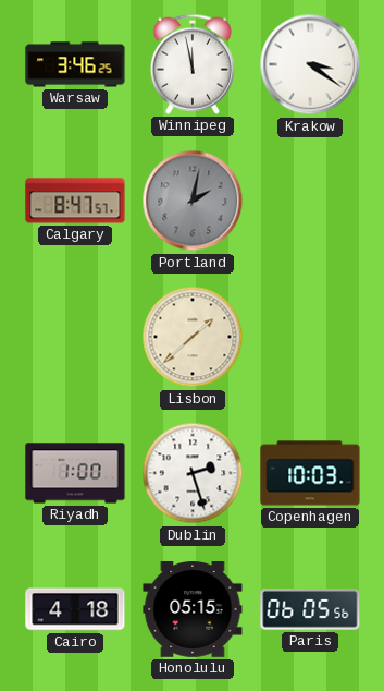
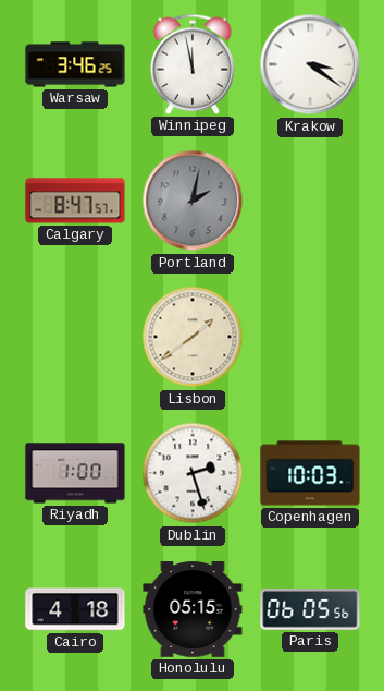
Lisbon: 1:38 -> 1:39 (193, 337)
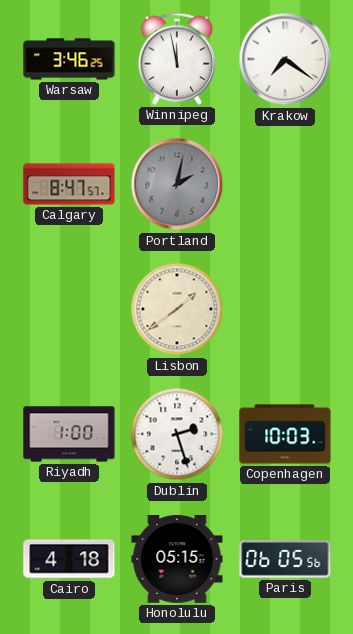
Krakow: 3:21 -> 7:21 (285, 59)
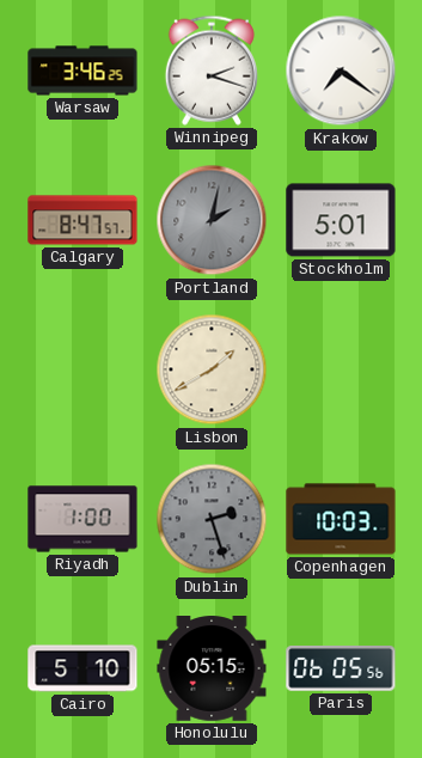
Winnipeg: 11:58 -> 2:18 (212, 71)
Stockholm: none -> 5:01 (341, 220)
Lisbon: 1:39 -> 1:40 (212, 369)
Dublin dial: white -> grey (212, 519)
Cairo: 4:18 -> 5:10 (82, 668)
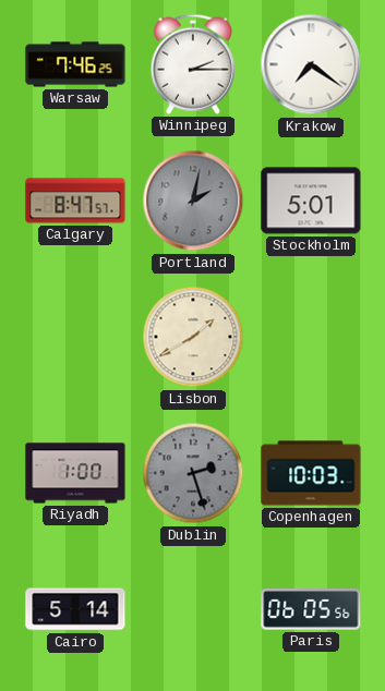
Warsaw: 3:46 -> 7:46 (75, 64)
Winnipeg: 2:18 -> 2:15 (193, 64)
Cairo: 5:10 -> 5:14 (75, 609)
Honolulu: 05:15 -> none (212, 670)
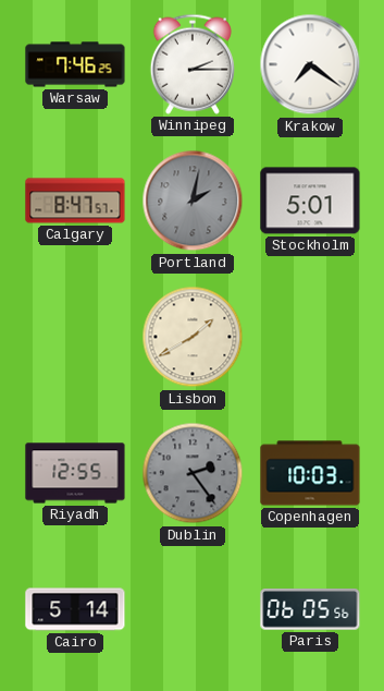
Riyadh: 1:00 -> 12:55 (75, 473)
Dublin: 2:27 -> 2:24 (193, 473)
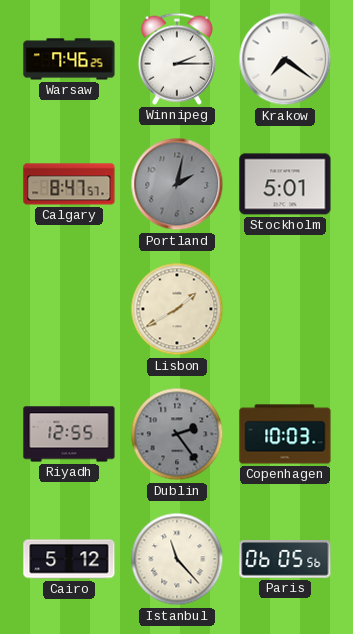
Cairo: 5:14 -> 5:12 (69, 559)
Istanbul: none -> 11:23 (177, 559)
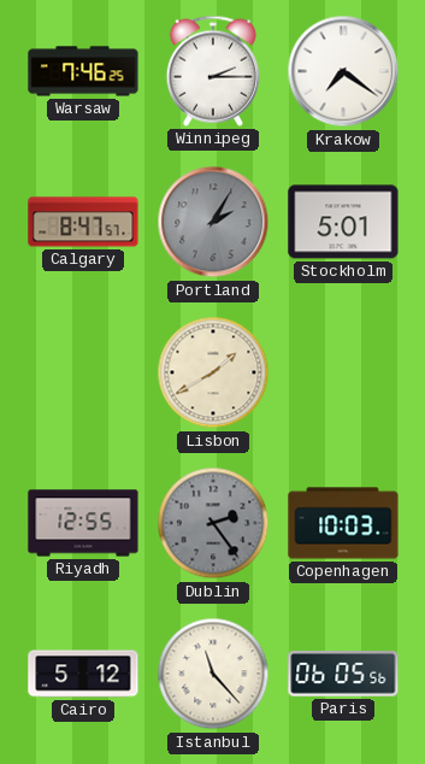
Portland: 2:02 -> 2:05 (213, 222)
